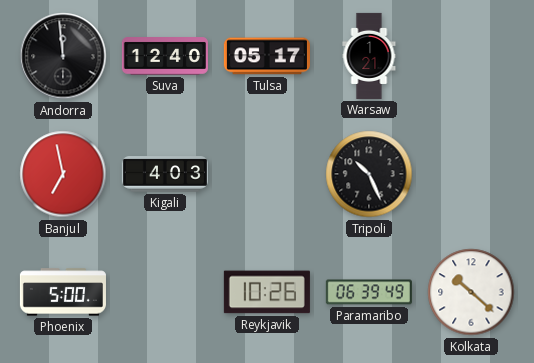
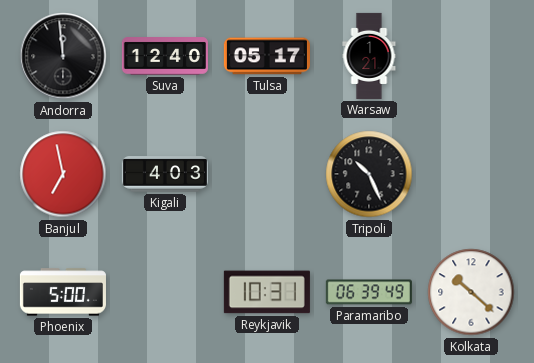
Reykjavik: 10:26 -> 10:31 (267, 292)
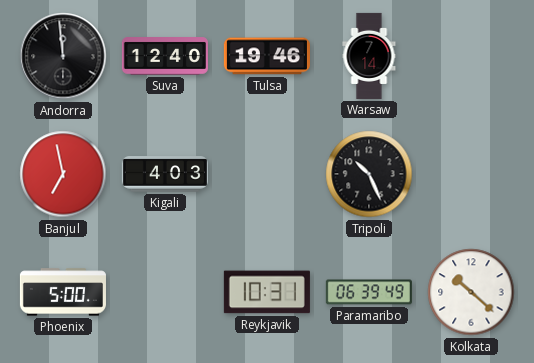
Tulsa: 05:17 -> 19:46 (267, 56)
Warsaw: 1:21 -> 7:14 (369, 56)
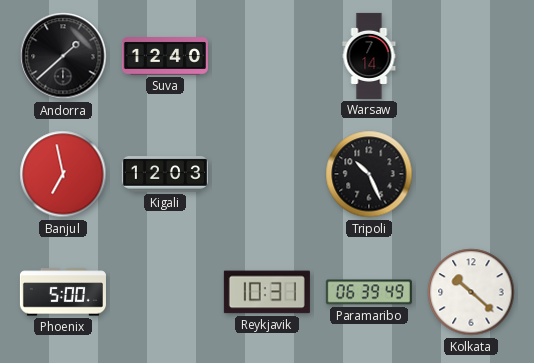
Andorra: 11:59 -> 1:38 (63, 56)
Tulsa: 19:46 -> none (267, 56)
Kigali: 4:03 -> 12:03 (165, 174)
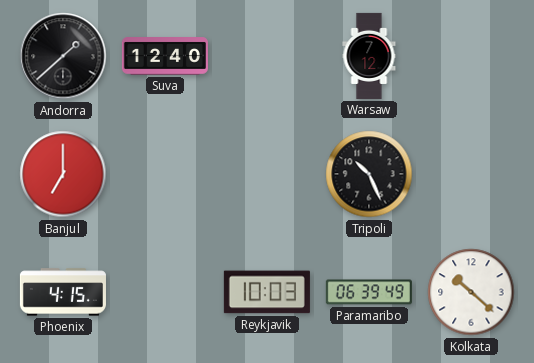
Warsaw: 7:14 -> 7:12 (369, 56)
Banjul: 6:58 -> 7:00 (63, 174)
Kigali: 12:03 -> none (165, 174)
Phoenix: 5:00 -> 4:15 (63, 292)
Reykjavik: 10:31 -> 10:03 (267, 292)
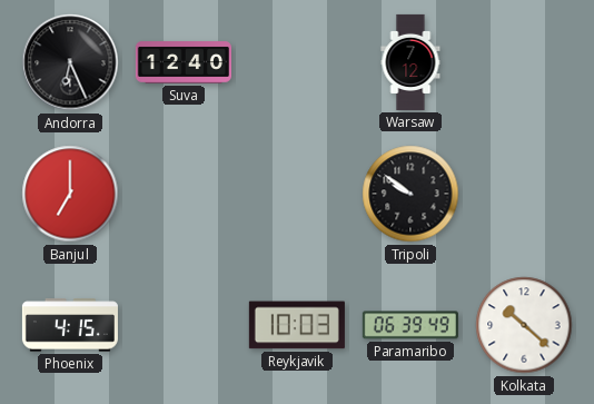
Andorra: 1:38 -> 6:26 (70, 62)
Tripoli: 10:26 -> 9:51 (410, 194)
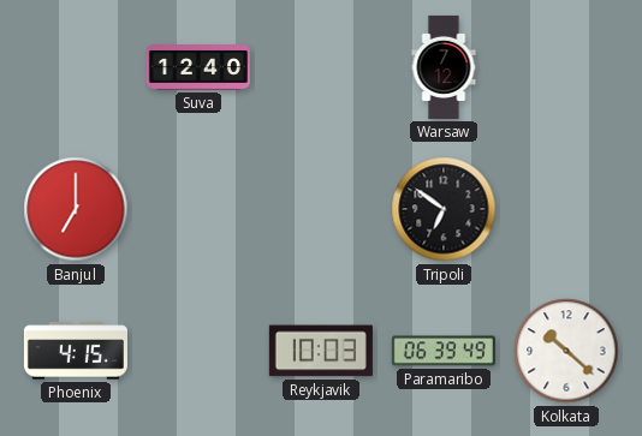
Andorra: 6:26 -> none (70, 62)
Tripoli: 9:51 -> 6:51 (444, 209)
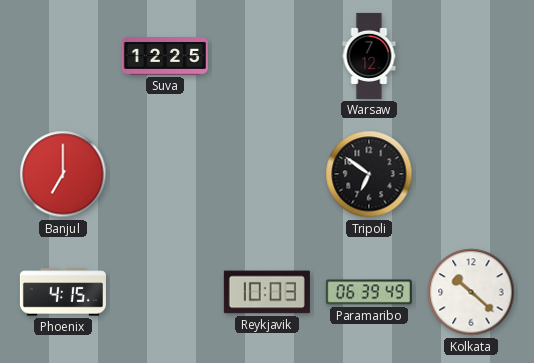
Suva: 12:40 -> 12:25 (165, 56)
